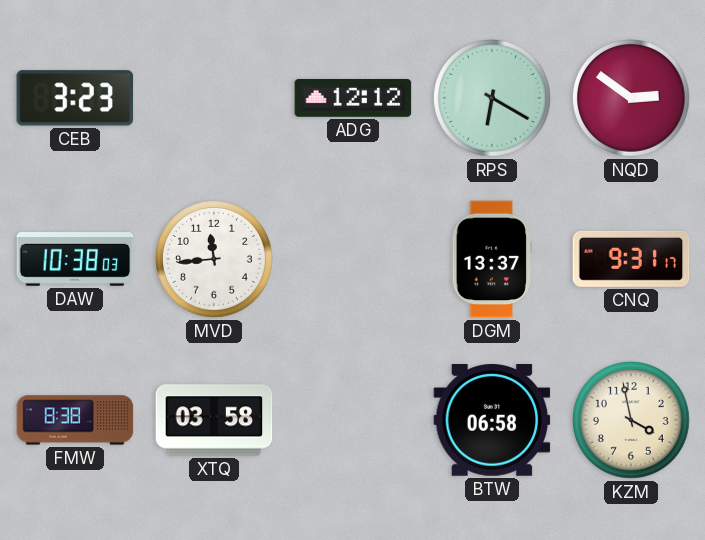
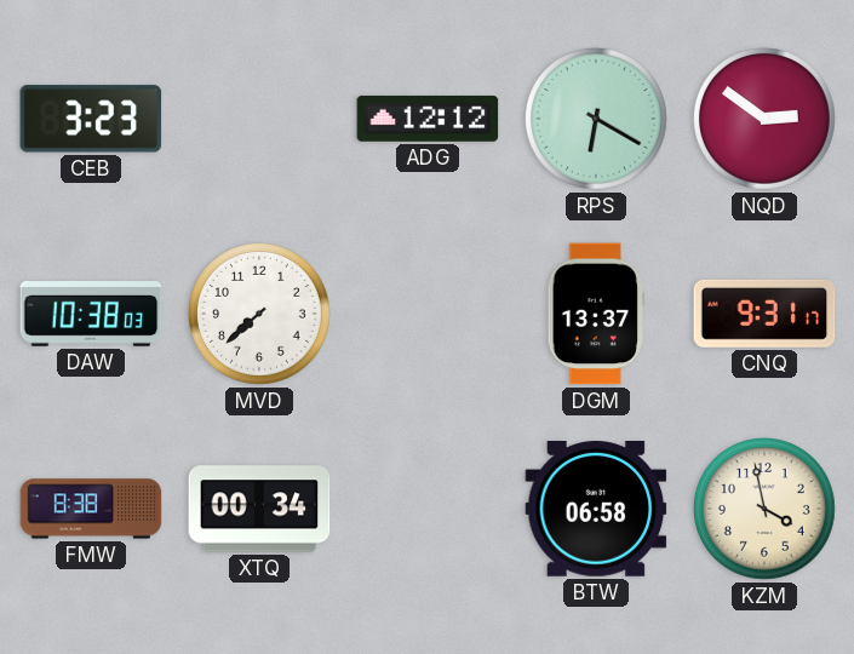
MVD: 11:44 -> 7:38 (260, 315)
XTQ: 03:58 -> 00:34 (259, 509)
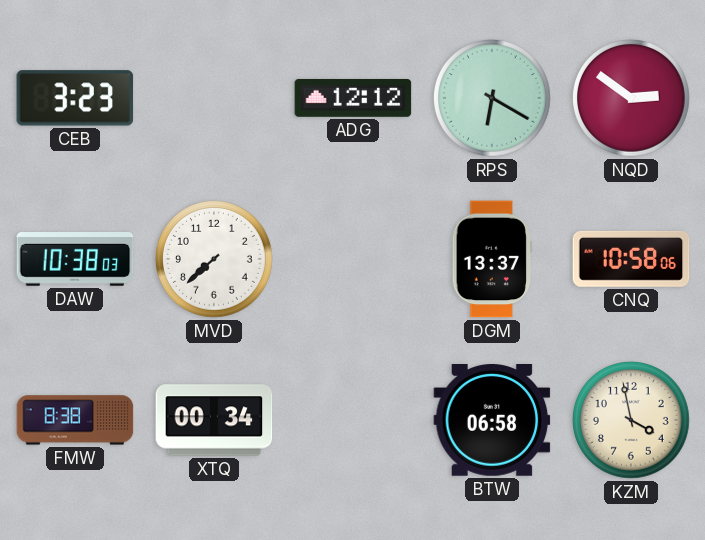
CNQ: 9:31 -> 10:58 (631, 259)
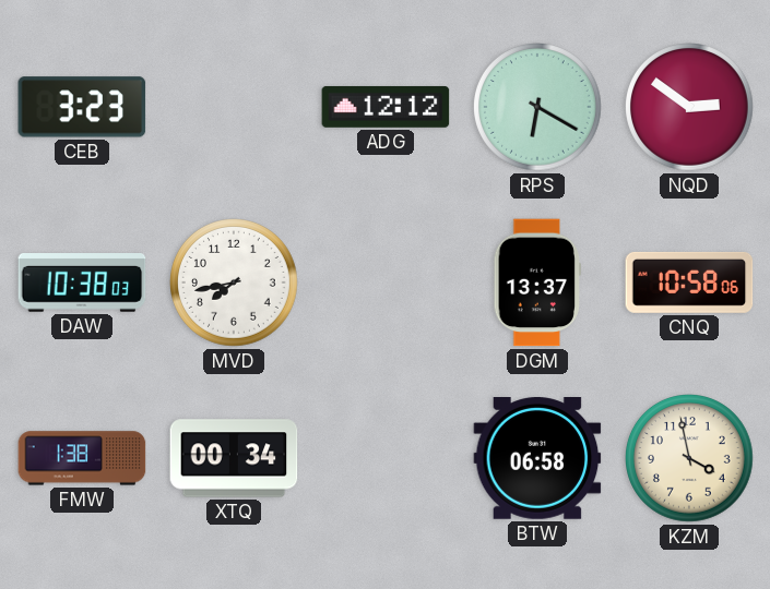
MVD: 7:38 -> 7:43 (235, 284)
FMW: 8:38 -> 1:38 (82, 458)
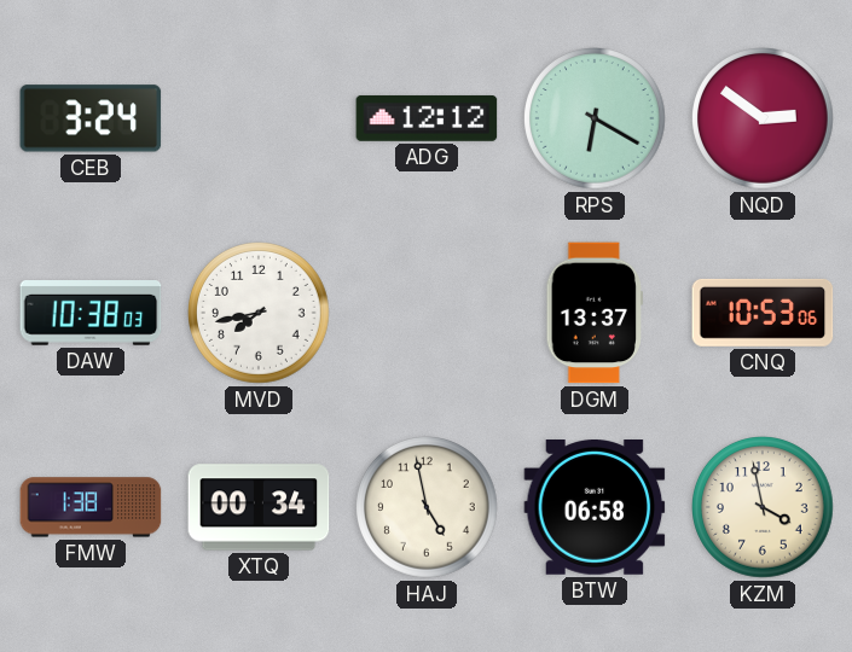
CEB: 3:23 -> 3:24 (91, 118)
CNQ: 10:58 -> 10:53 (763, 313)
HAJ: none -> 4:58 (428, 508)
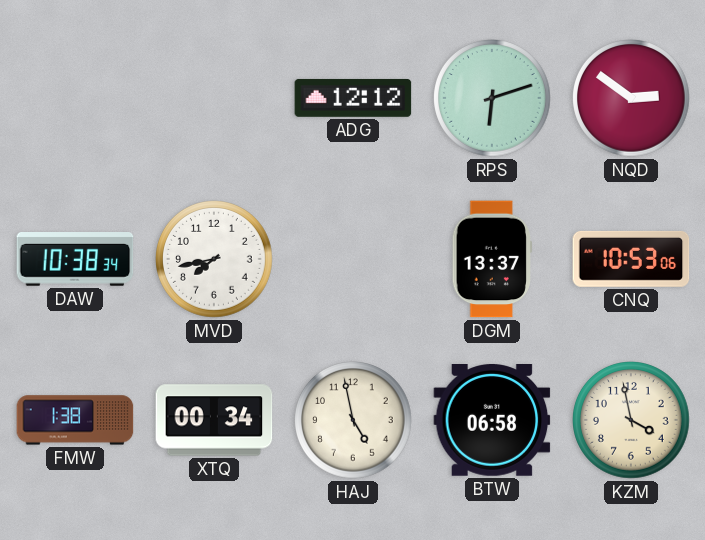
CEB: 3:24 -> none (91, 118)
RPS: 6:20 -> 6:12 (493, 99)
DAW: 10:38:03 -> 10:38:34 (75, 260)
